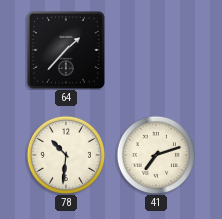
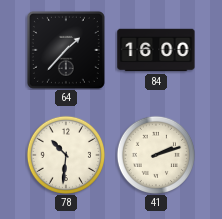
84: none -> 16:00 (156, 50)
41: 7:12 -> 2:12 (155, 154)
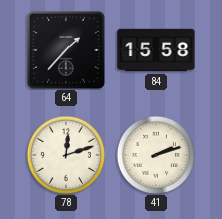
84: 16:00 -> 15:58 (156, 50)
78: 10:31 -> 12:12 (65, 154)
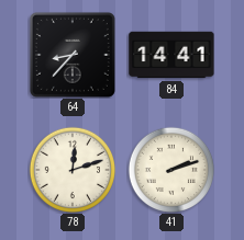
64: 1:37 -> 8:37 (73, 55)
84: 15:58 -> 14:41 (171, 55)
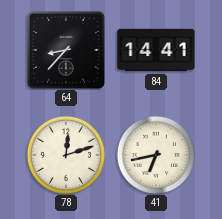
41: 2:12 -> 6:43 (155, 154)
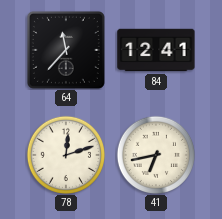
64: 8:37 -> 11:37 (66, 50)
84: 14:41 -> 12:41 (156, 50)
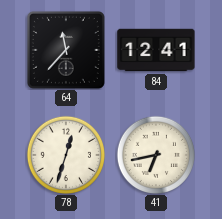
78: 12:12 -> 12:33 (65, 154)
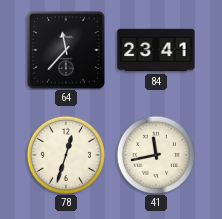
84: 12:41 -> 23:41 (156, 50)
41: 6:43 -> 11:43 (155, 154)
